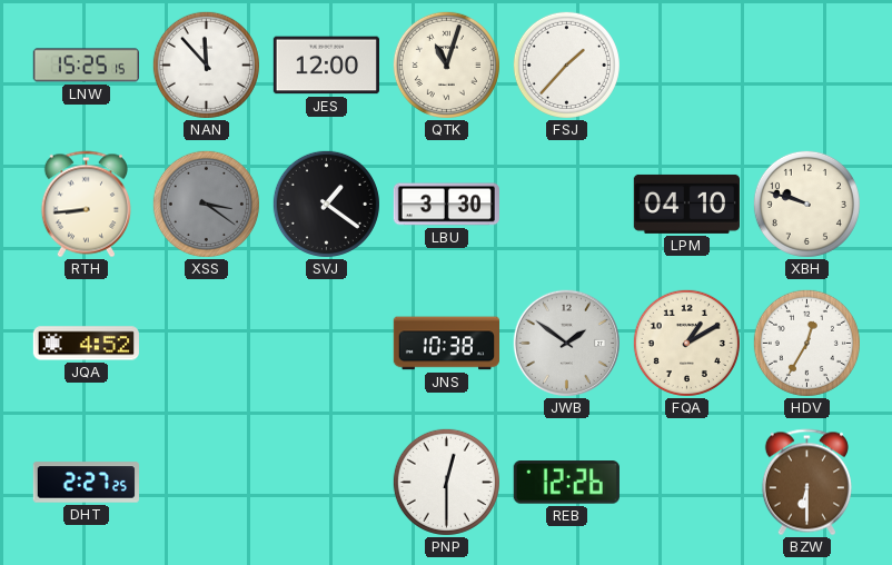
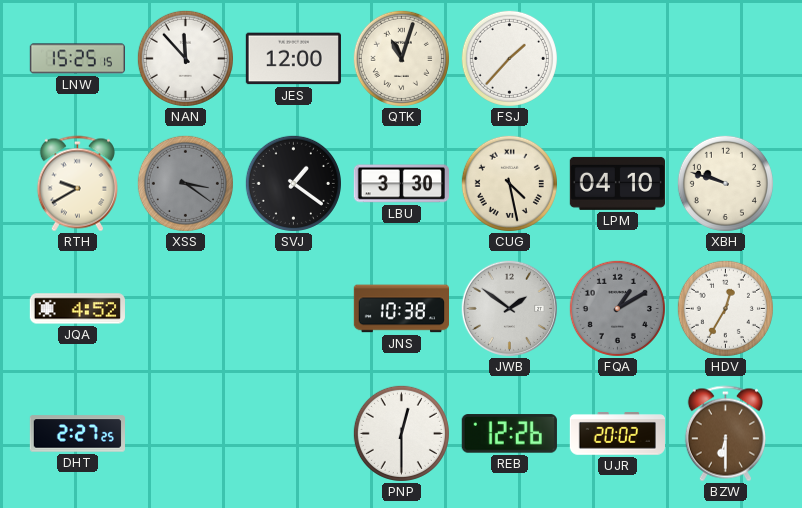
RTH: 8:44 -> 9:40 (77, 184)
CUG: none -> 4:28 (509, 183)
FQA dial: cream -> grey (617, 308)
UJR: none -> 20:02 (617, 434)
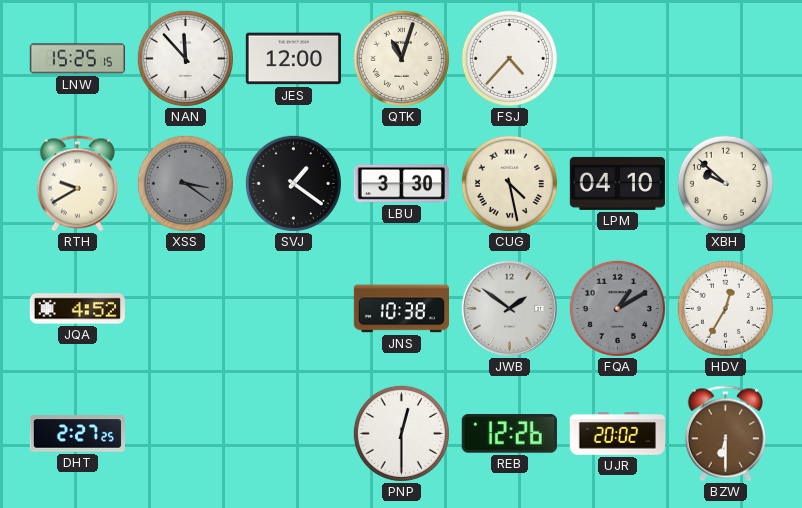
FSJ: 1:37 -> 4:37 (509, 58)
XBH: 9:48 -> 9:52 (725, 183)
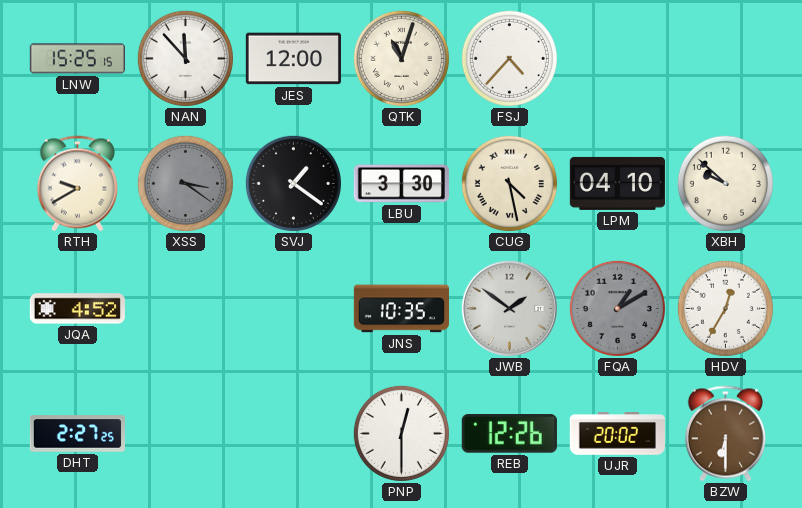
JNS: 10:38 -> 10:35 (401, 309)
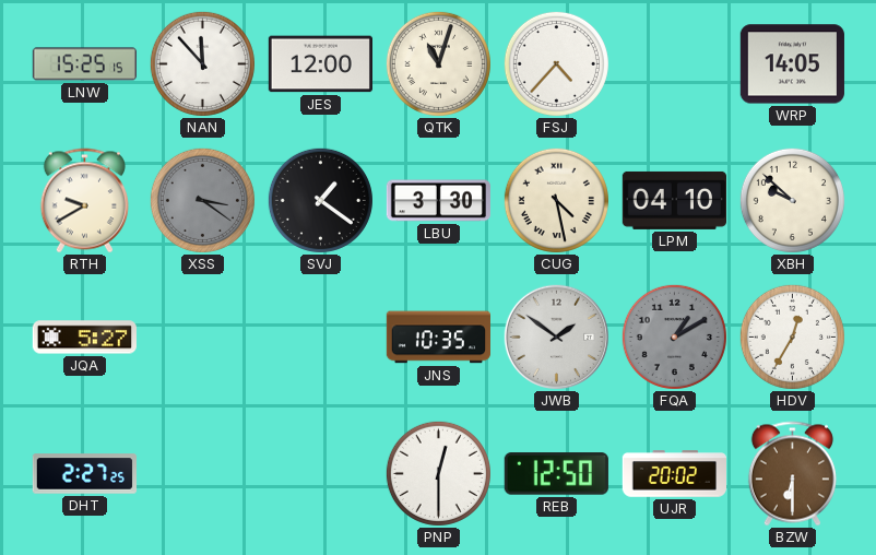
WRP: none -> 14:05 (792, 64)
JQA: 4:52 -> 5:27 (84, 338)
REB: 12:26 -> 12:50 (556, 474)
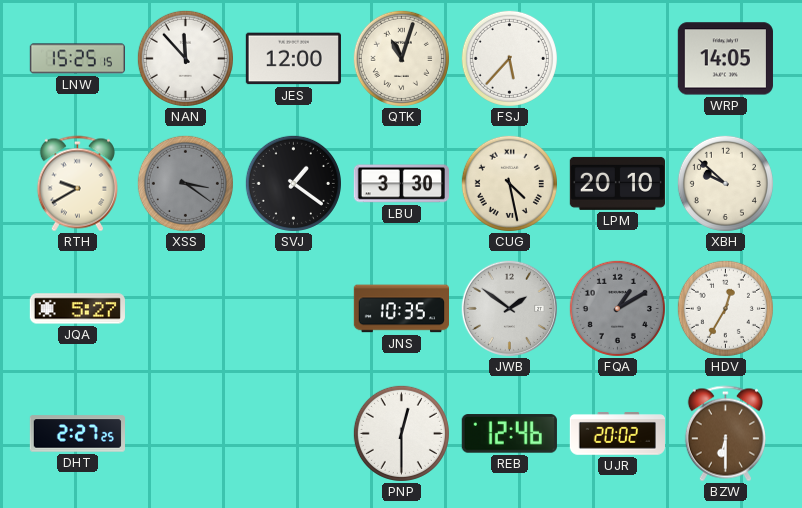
FSJ: 4:37 -> 5:37 (509, 58)
LPM: 04:10 -> 20:10 (617, 183)
REB: 12:50 -> 12:46 (509, 434)
